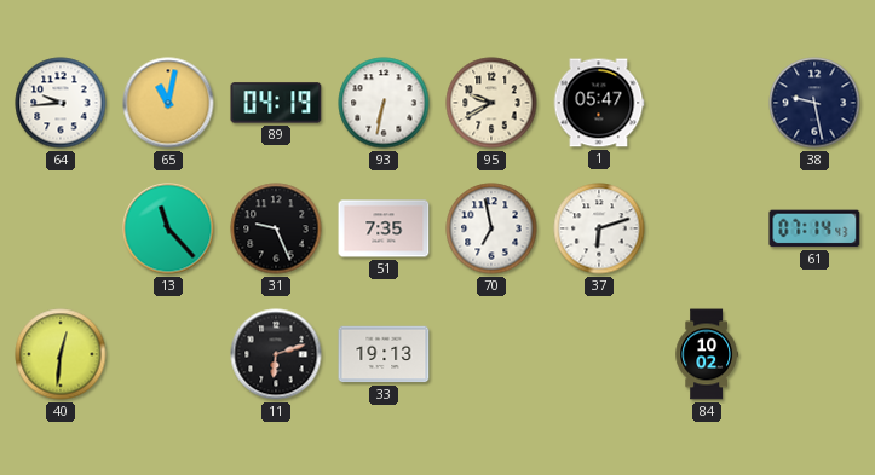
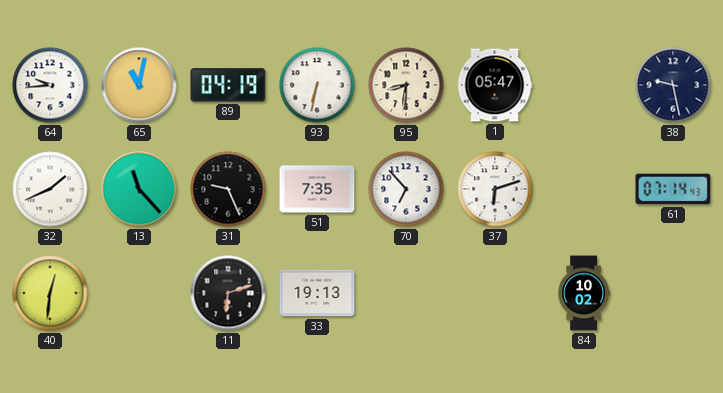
95: 9:40 -> 8:31 (406, 85)
32: none -> 1:41 (50, 189)
70: 6:58 -> 6:53 (406, 189)
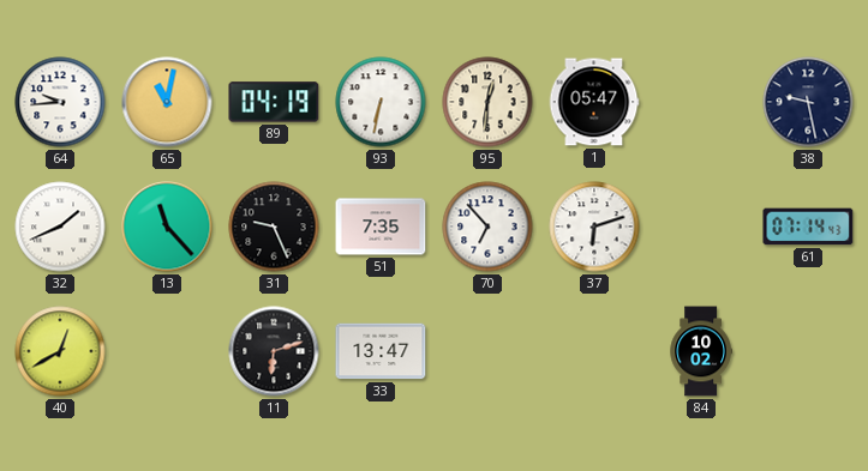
95: 8:31 -> 12:31 (487, 102)
40: 12:31 -> 12:40 (60, 351)
33: 19:13 -> 13:47 (381, 351)
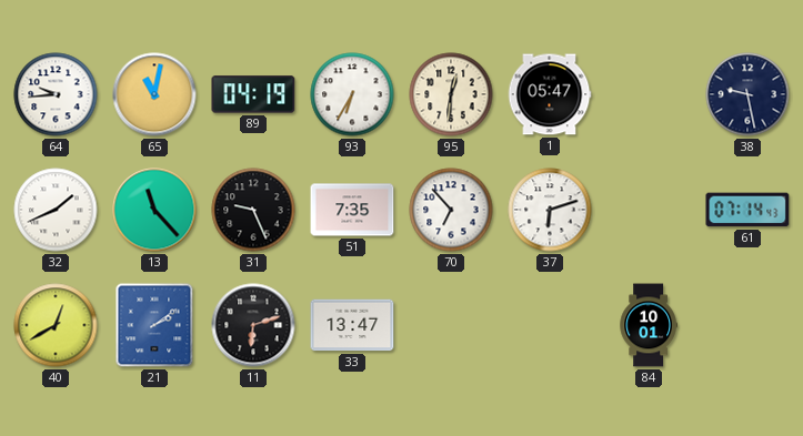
93: 6:32 -> 6:35 (352, 94)
21: none -> 2:09 (154, 325)
84: 10:02 -> 10:01 (649, 325)
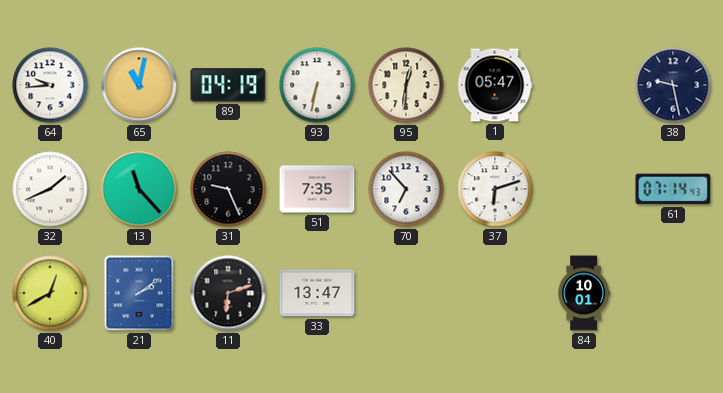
93: 6:35 -> 6:32 (317, 85)
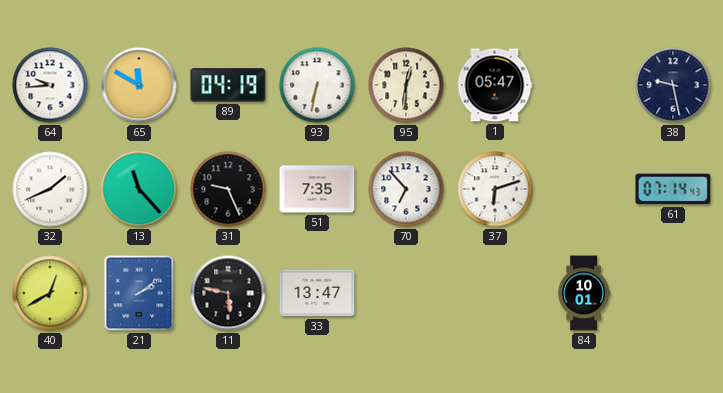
65: 11:02 -> 11:50 (139, 85)
11: 6:12 -> 5:47 (228, 293)
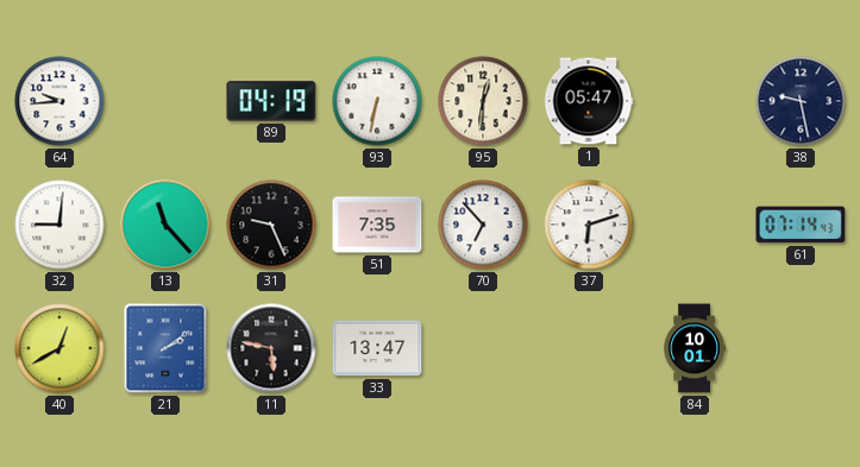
65: 11:50 -> none (139, 85)
32: 1:41 -> 9:01 (59, 225)
